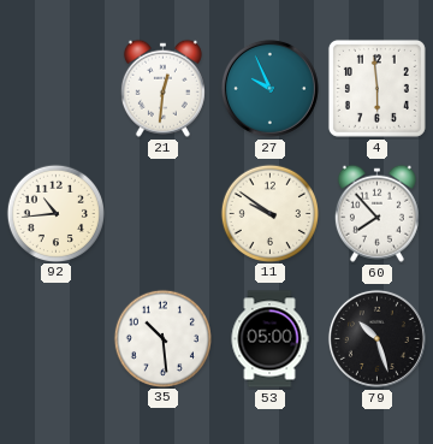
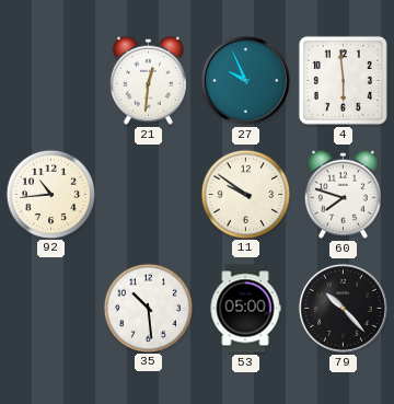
60: 7:53 -> 7:48 (343, 194)
79: 10:27 -> 10:23 (343, 308)
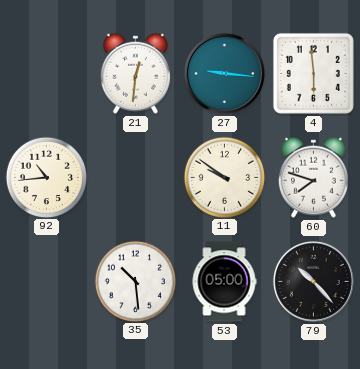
27: 9:56 -> 9:16 (224, 73)
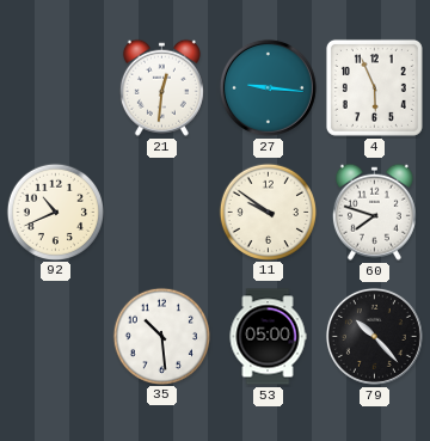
4: 5:59 -> 5:56 (374, 87)
92: 10:44 -> 10:41 (55, 212)
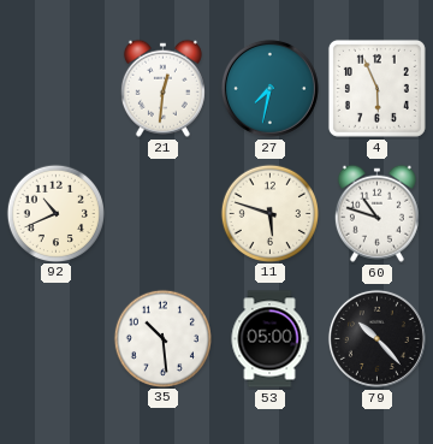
27: 9:16 -> 7:32 (269, 88)
11: 9:51 -> 5:48 (269, 213)
60: 7:48 -> 10:48 (376, 213)
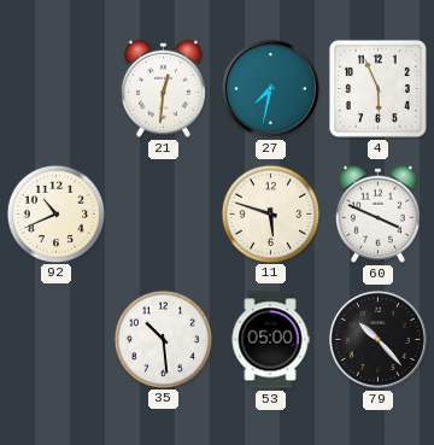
60: 10:48 -> 3:49 (377, 213)
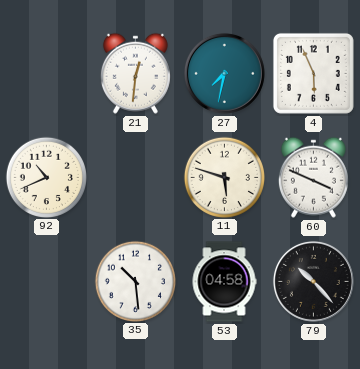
53: 05:00 -> 04:58 (224, 282)
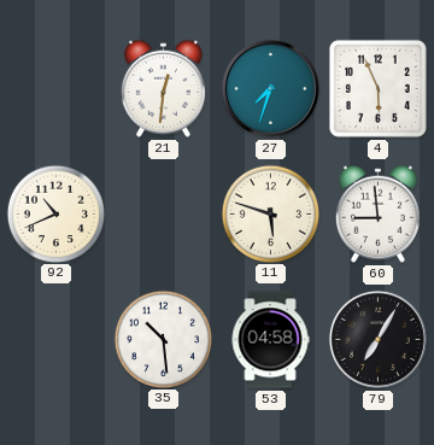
27: 7:32 -> 7:33 (270, 88)
60: 3:49 -> 8:59 (377, 213)
79: 10:23 -> 7:05 (377, 339)
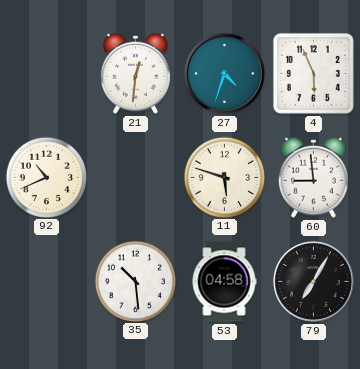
27: 7:33 -> 4:33 (224, 73)
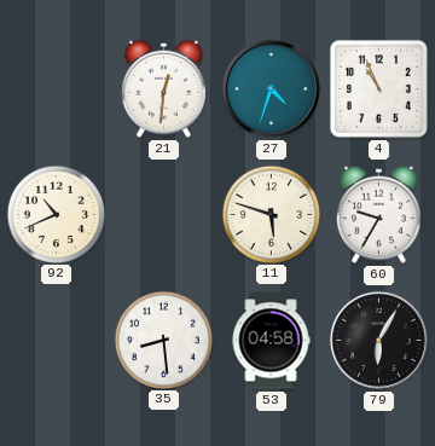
4: 5:56 -> 10:56 (378, 88)
60: 8:59 -> 9:35 (378, 214)
35: 10:29 -> 8:29 (163, 340)
79: 7:05 -> 6:05 (378, 340)
